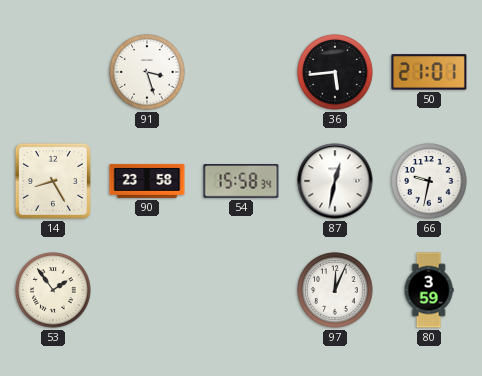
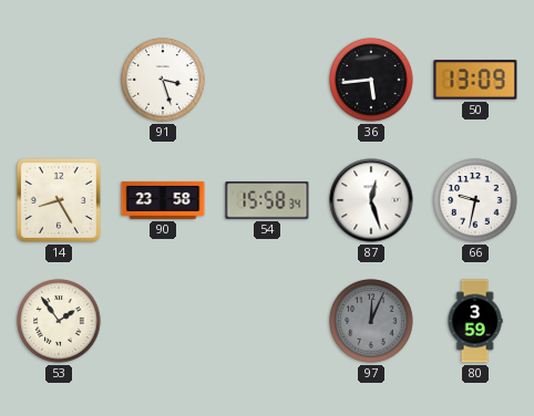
50: 21:01 -> 13:09 (475, 80)
87: 12:32 -> 12:27 (371, 200)
97 dial: white -> grey (371, 321)
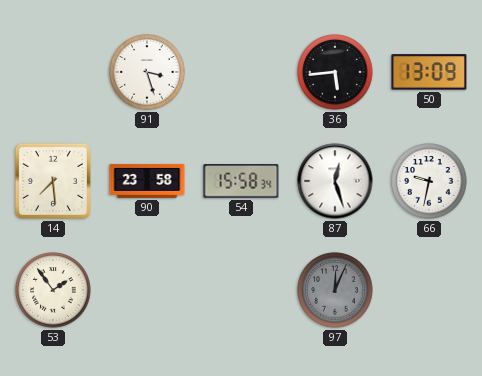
14: 8:25 -> 7:29 (53, 181)
80: 3:59 -> none (475, 321)
